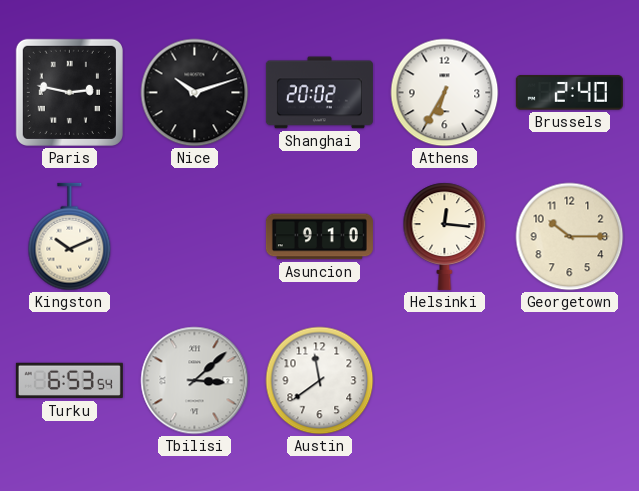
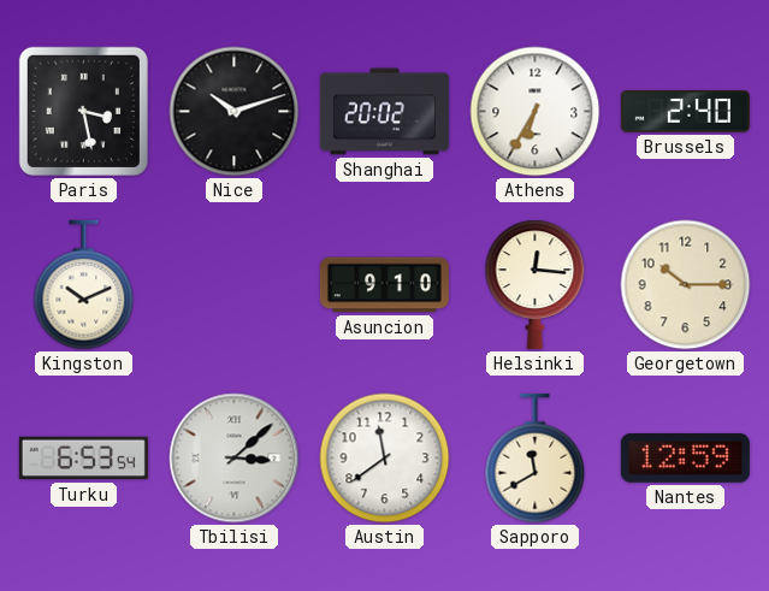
Paris: 2:47 -> 3:28 (83, 111)
Sapporo: none -> 11:40 (536, 459)
Nantes: none -> 12:59 (685, 459)
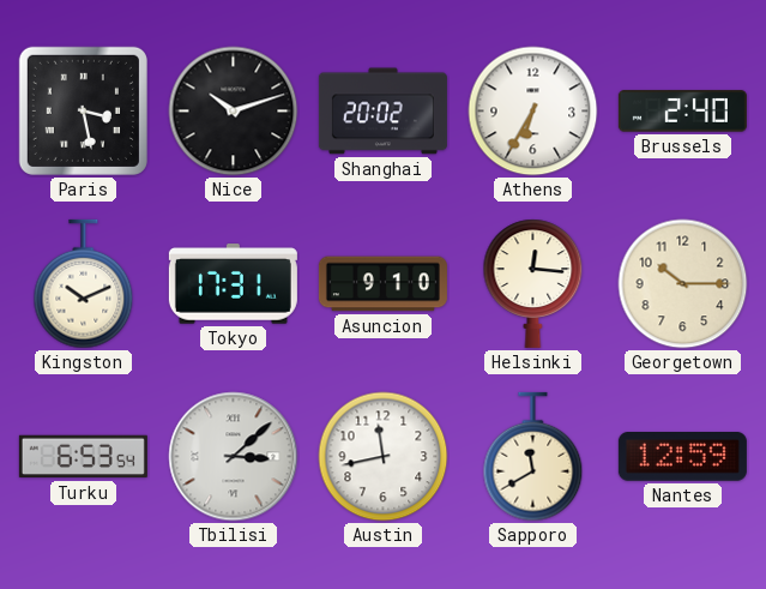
Tokyo: none -> 17:31 (233, 284)
Austin: 11:39 -> 11:43 (384, 457)
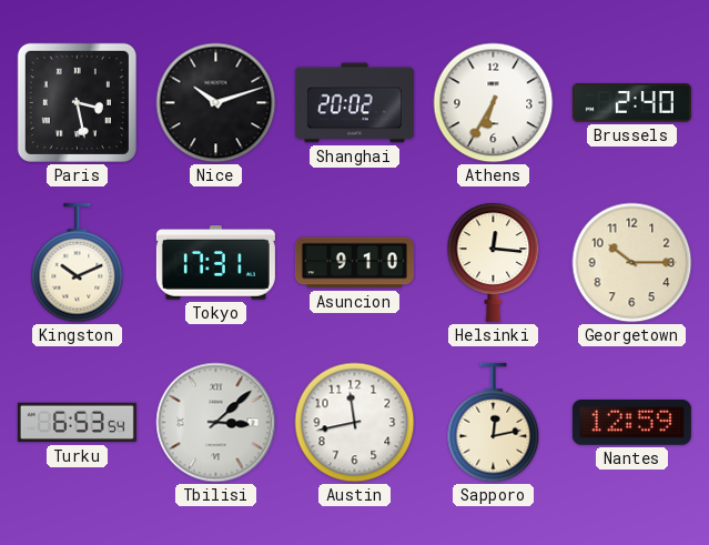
Sapporo: 11:40 -> 12:13 (494, 423)
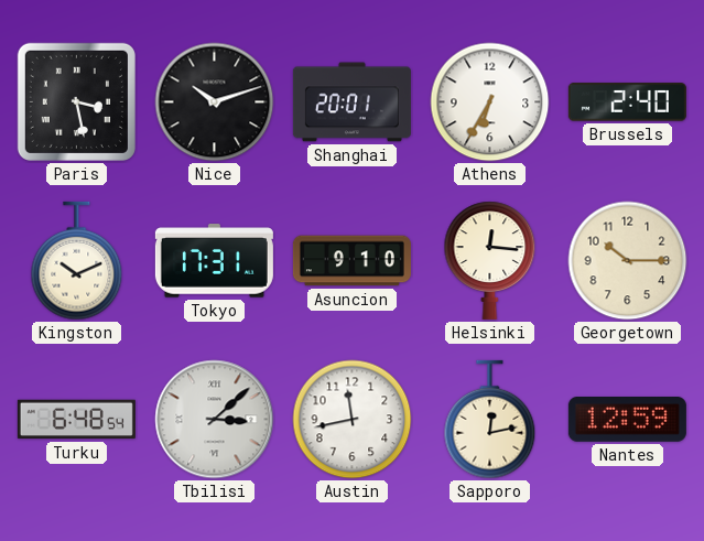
Shanghai: 20:02 -> 20:01 (351, 102)
Turku: 6:53 -> 6:48 (76, 420)
